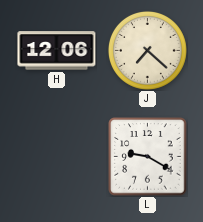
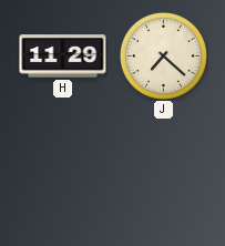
H: 12:06 -> 11:29 (63, 57)
L: 9:20 -> none (148, 157)
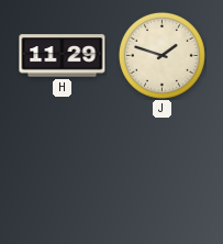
J: 7:22 -> 1:48 (161, 55)
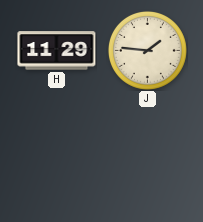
J: 1:48 -> 1:46 (147, 50)
